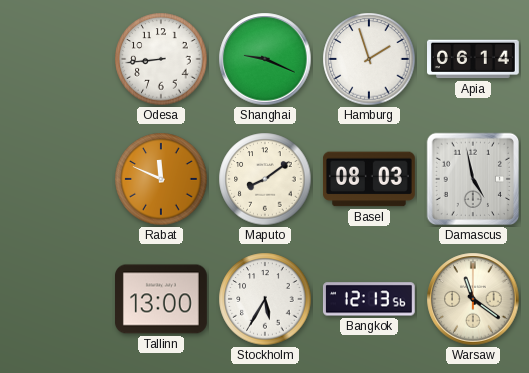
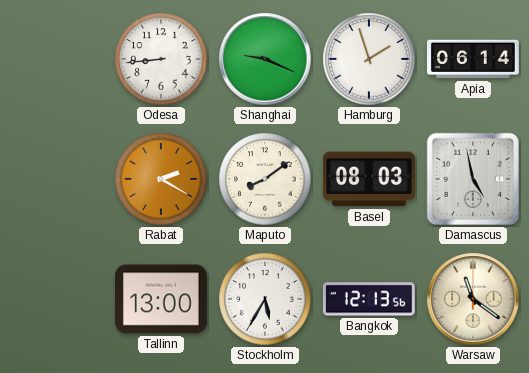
Rabat: 11:49 -> 2:20 (161, 179)
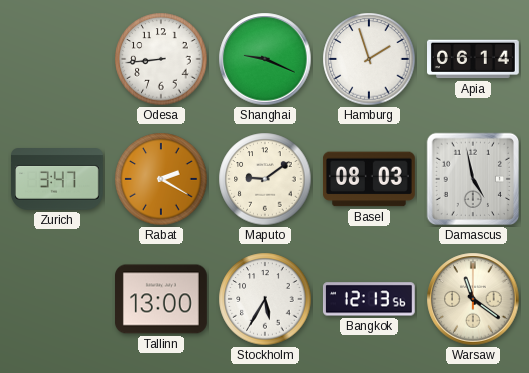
Zurich: none -> 3:47 (58, 180)
Maputo: 8:09 -> 9:09 (265, 179)
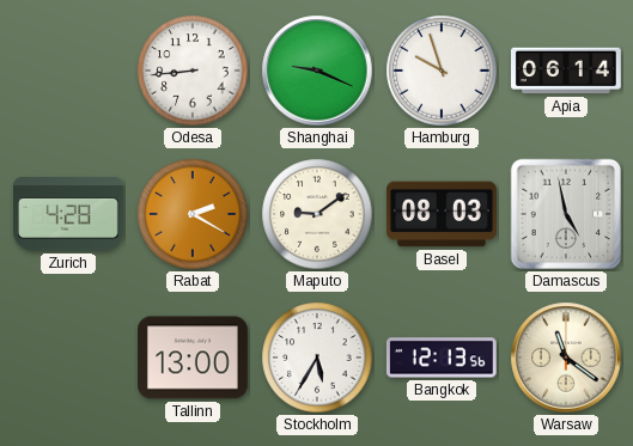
Hamburg: 1:57 -> 9:57 (442, 71)
Zurich: 3:47 -> 4:28 (69, 215)
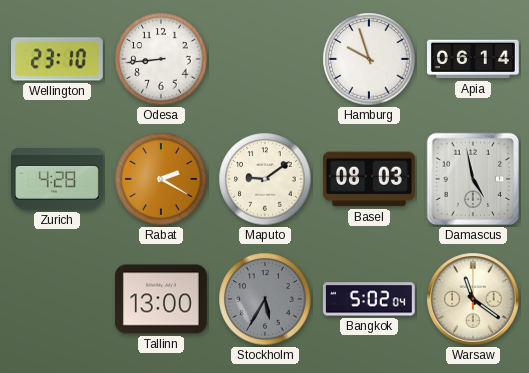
Wellington: none -> 23:10 (58, 59)
Shanghai: 9:19 -> none (317, 71)
Stockholm dial: white -> grey (265, 299)
Bangkok: 12:13 -> 5:02 (369, 299)
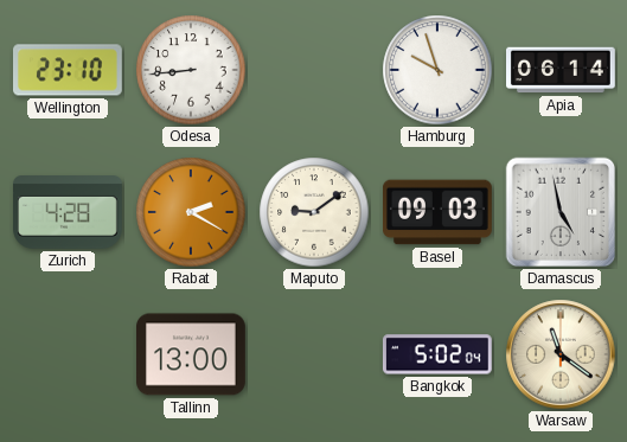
Basel: 08:03 -> 09:03 (439, 212)
Stockholm: 5:35 -> none (265, 299)
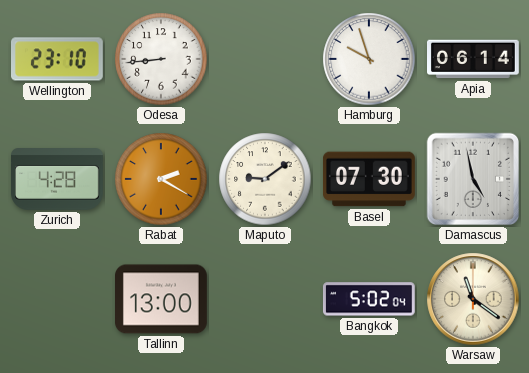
Basel: 09:03 -> 07:30 (370, 179)
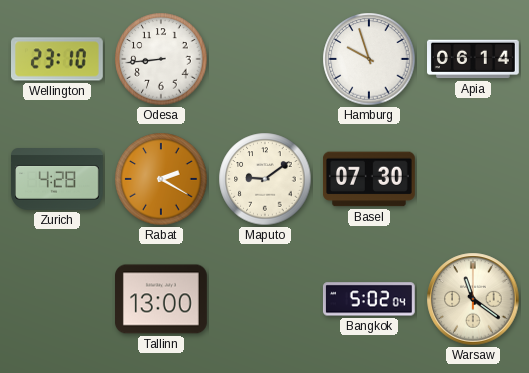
Damascus: 4:58 -> none (473, 179)
